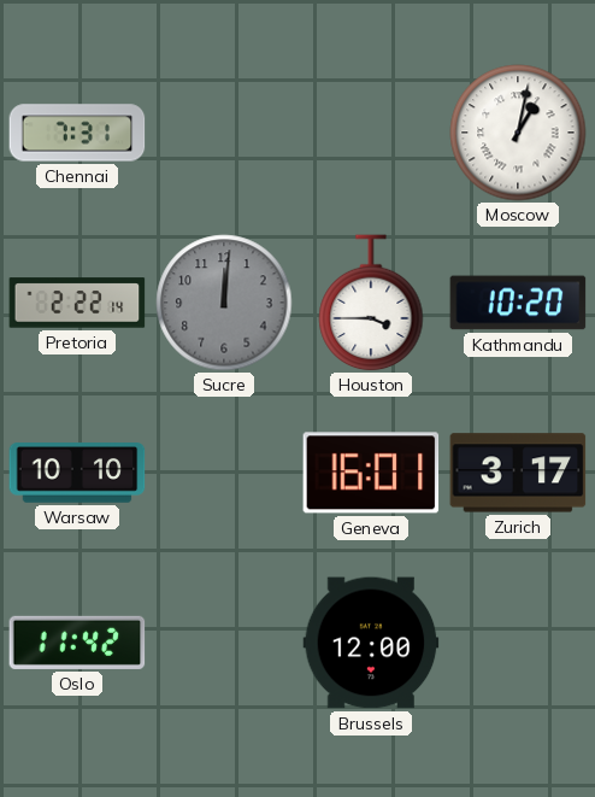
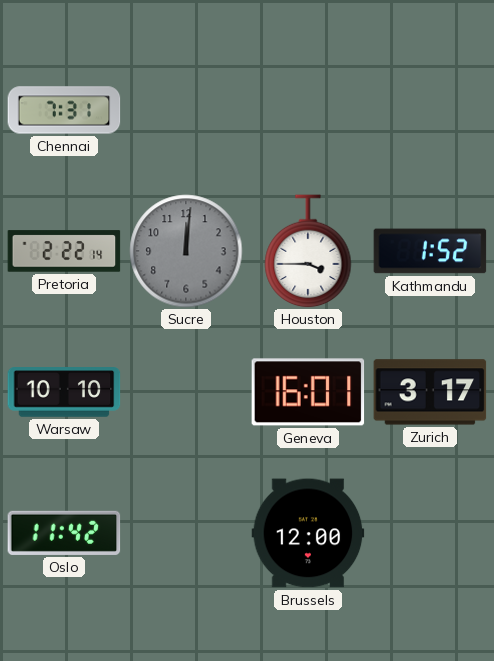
Moscow: 1:02 -> none (518, 133)
Kathmandu: 10:20 -> 1:52 (430, 251)
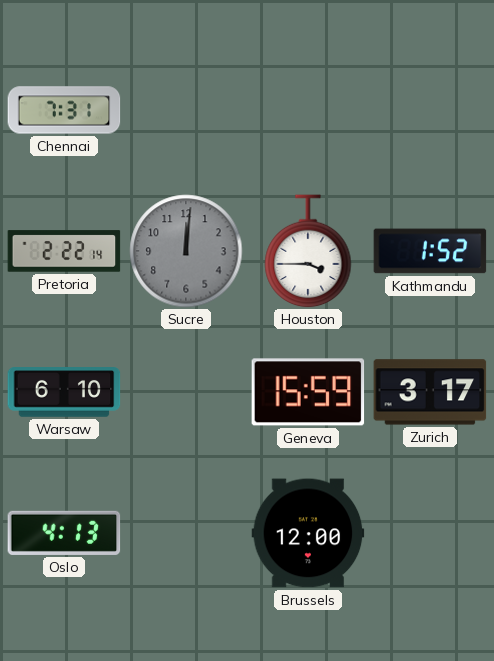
Warsaw: 10:10 -> 6:10 (64, 392)
Geneva: 16:01 -> 15:59 (308, 392)
Oslo: 11:42 -> 4:13 (64, 533)
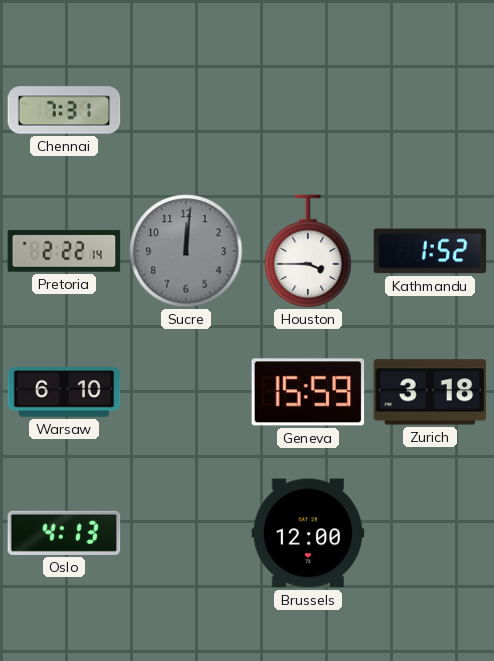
Zurich: 3:17 -> 3:18 (430, 392)
